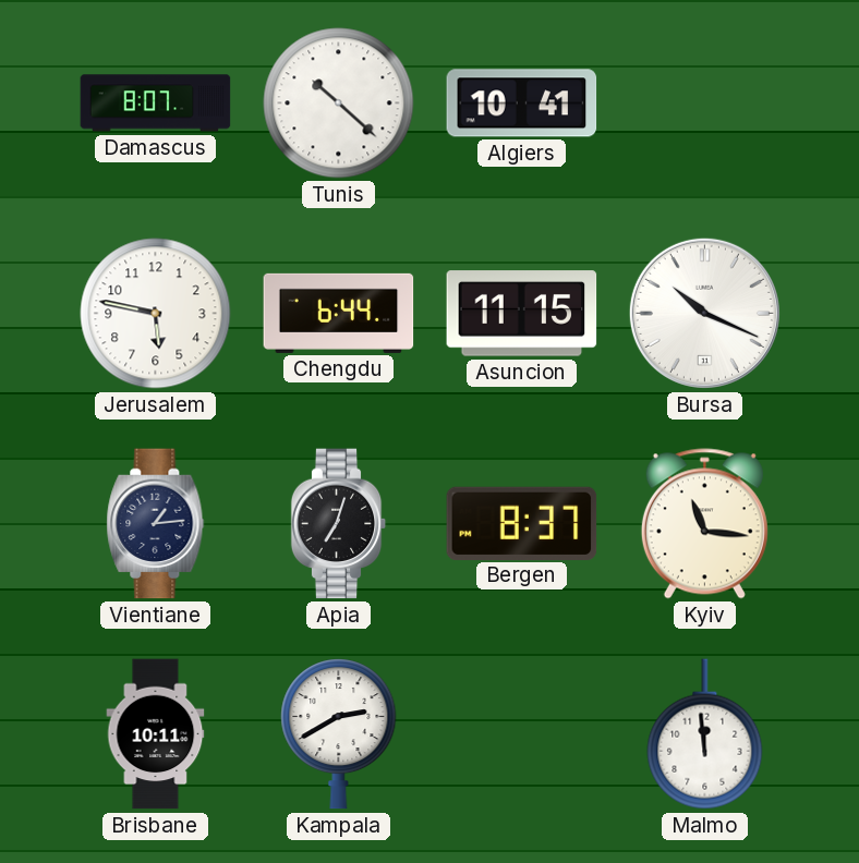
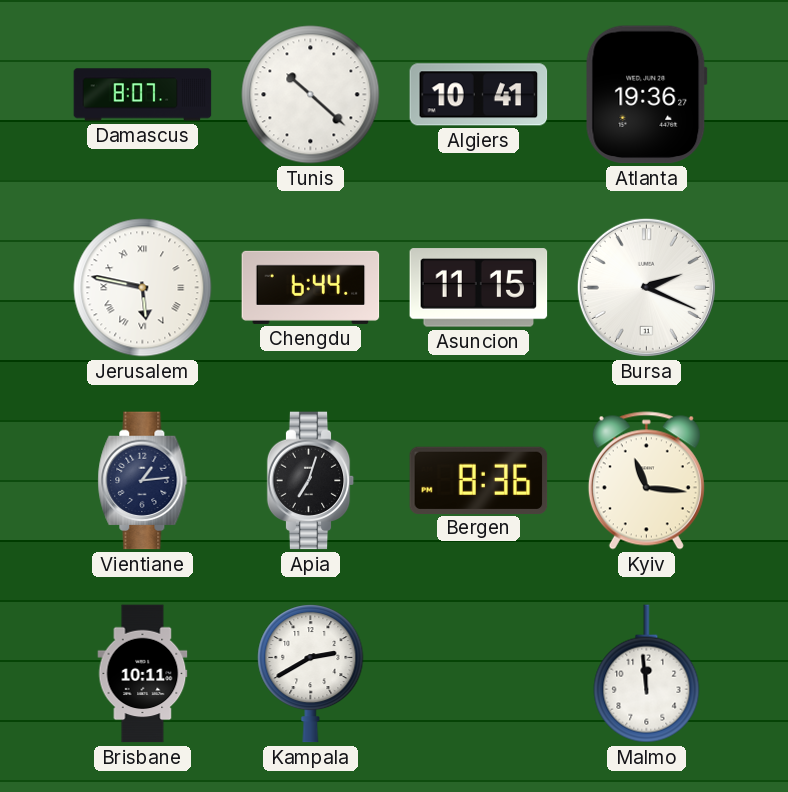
Atlanta: none -> 19:36 (646, 95)
Jerusalem numerals: Arabic -> Roman (143, 288)
Bursa: 10:19 -> 2:19 (646, 287)
Bergen: 8:37 -> 8:36 (479, 480)
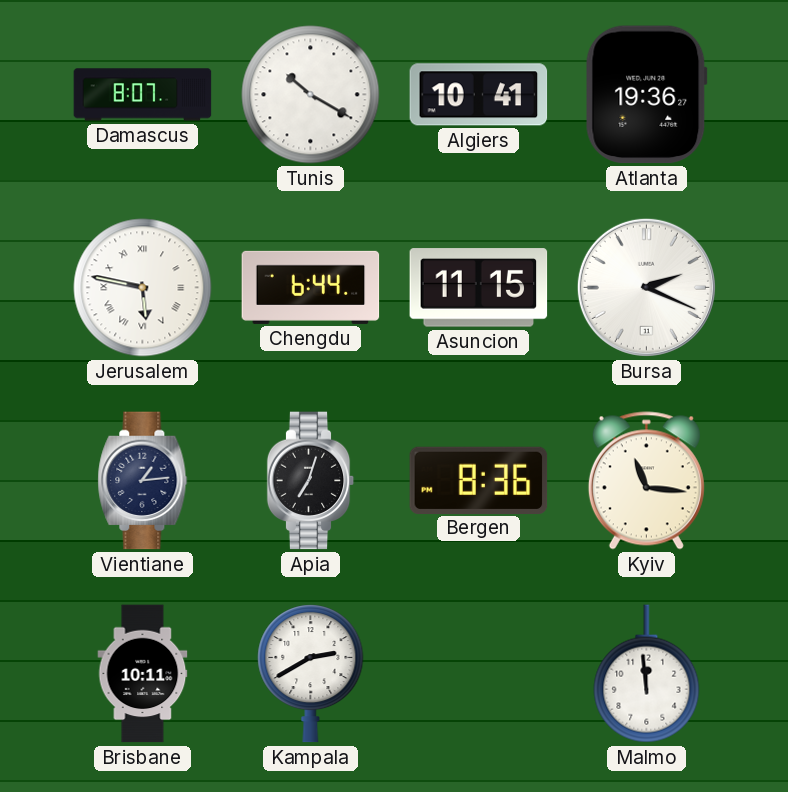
Tunis: 10:22 -> 10:20 (311, 95)
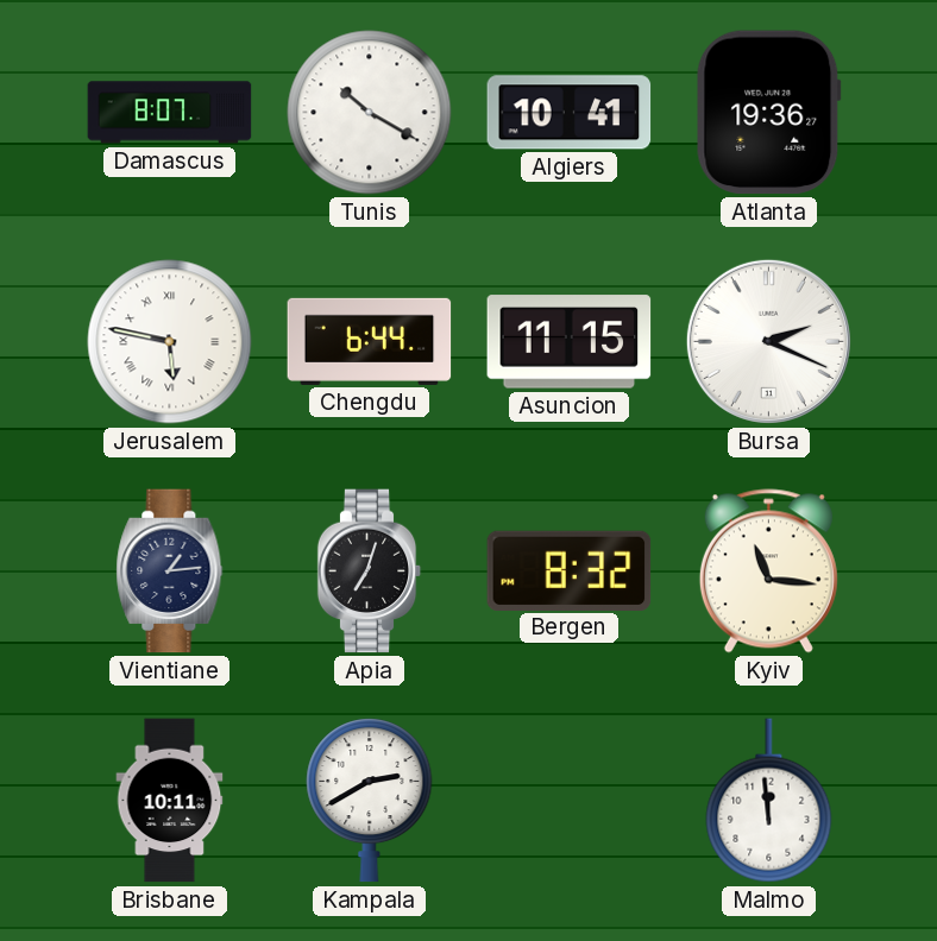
Bergen: 8:36 -> 8:32 (570, 570)
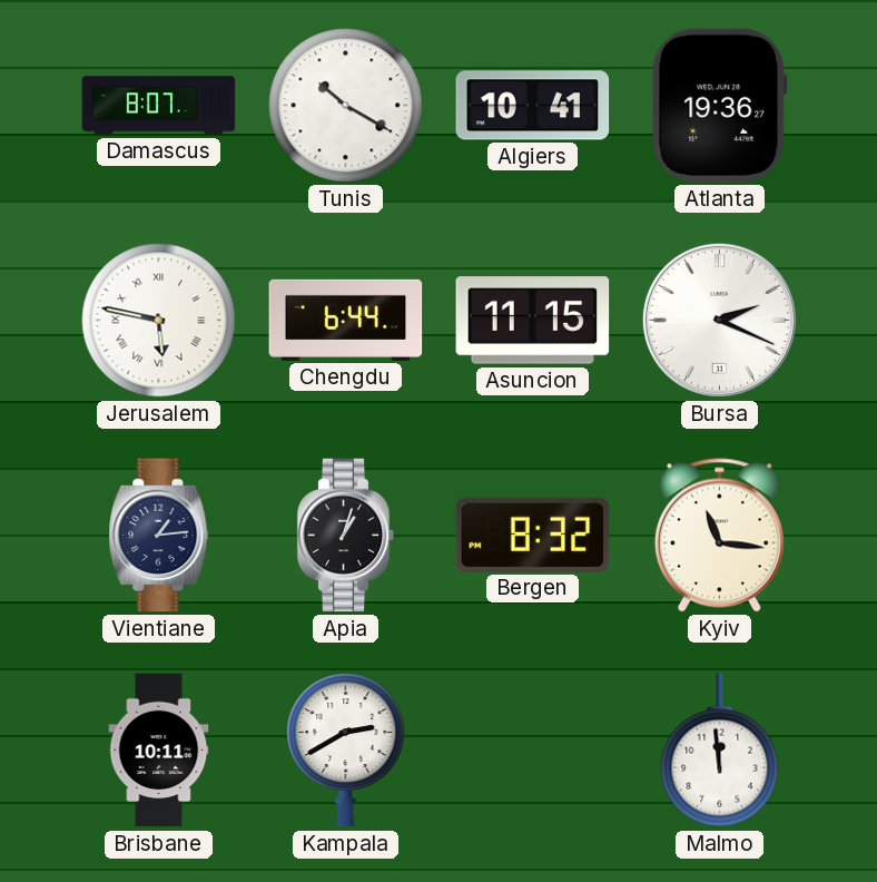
Apia: 7:03 -> 1:03 (346, 536)
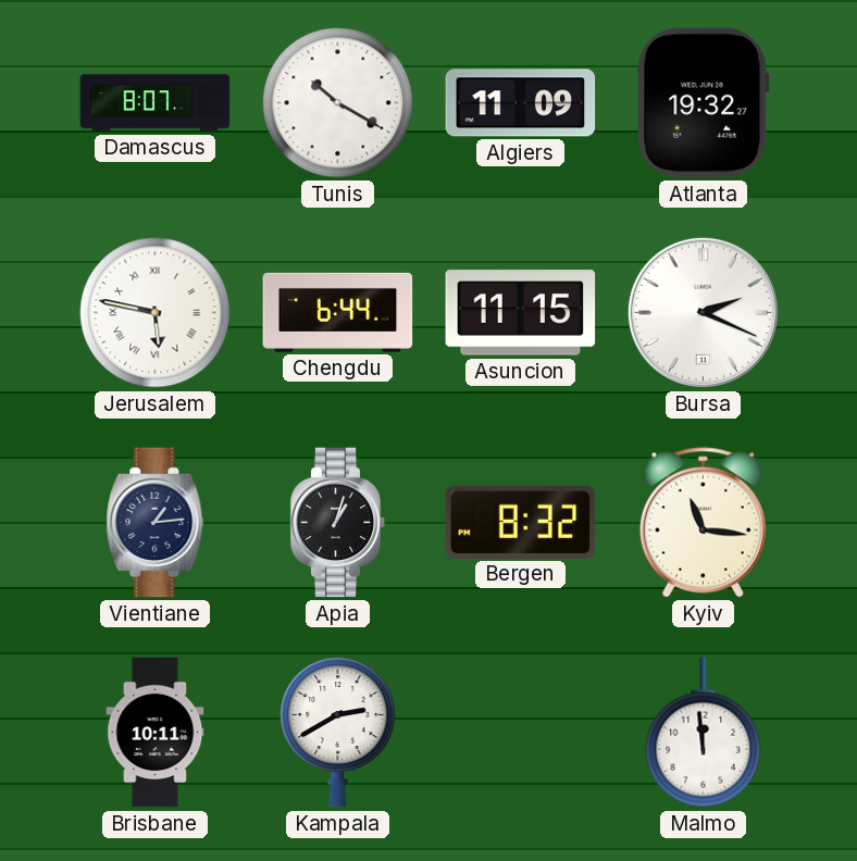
Algiers: 10:41 -> 11:09 (521, 103)
Atlanta: 19:36 -> 19:32 (703, 103)
